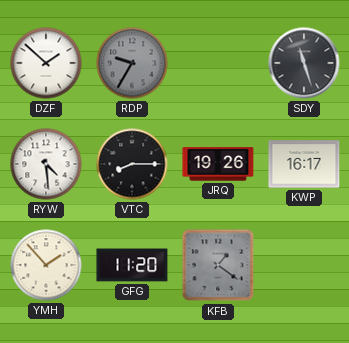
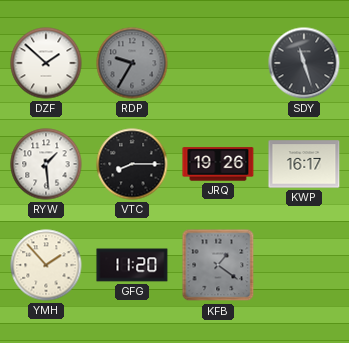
RYW: 4:29 -> 1:29 (46, 164)
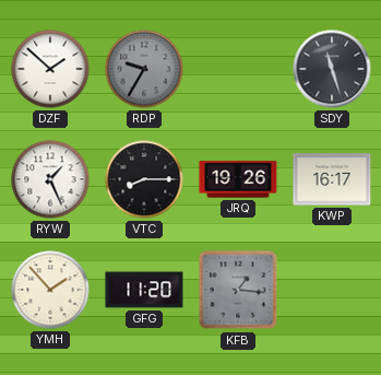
RYW: 1:29 -> 1:26 (50, 179)
KFB: 1:21 -> 1:16 (238, 290)
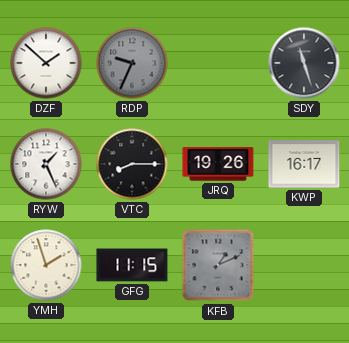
RDP: 9:35 -> 9:34 (132, 63)
YMH: 1:53 -> 1:57 (46, 265)
GFG: 11:20 -> 11:15 (132, 265)
KFB: 1:16 -> 1:11 (218, 265)
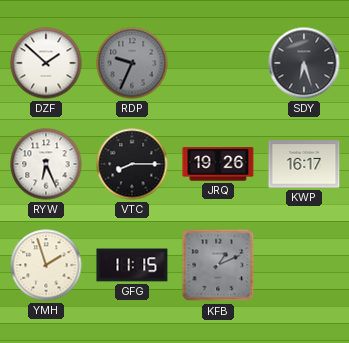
SDY: 11:27 -> 6:27 (304, 63)
RYW: 1:26 -> 6:26 (46, 164)
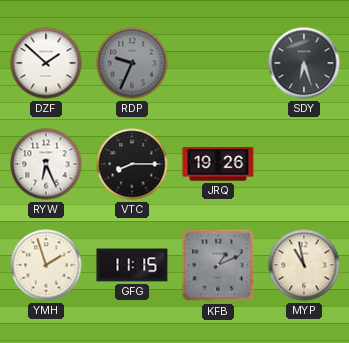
KWP: 16:17 -> none (304, 164)
MYP: none -> 10:58 (304, 265)
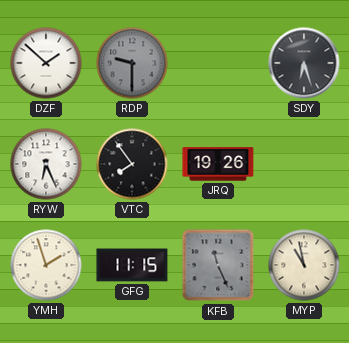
RDP: 9:34 -> 9:30 (132, 63)
VTC: 8:15 -> 7:54 (132, 164)
KFB: 1:11 -> 11:26 (218, 265)
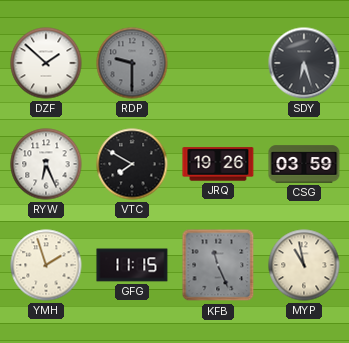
VTC: 7:54 -> 7:50 (132, 164)
CSG: none -> 03:59 (304, 164)
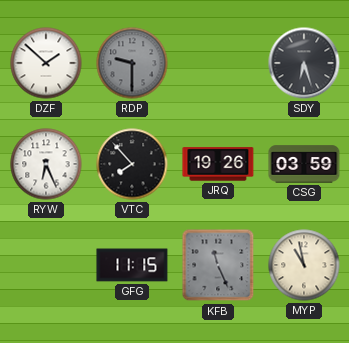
VTC: 7:50 -> 7:53 (132, 164)
YMH: 1:57 -> none (46, 265)
